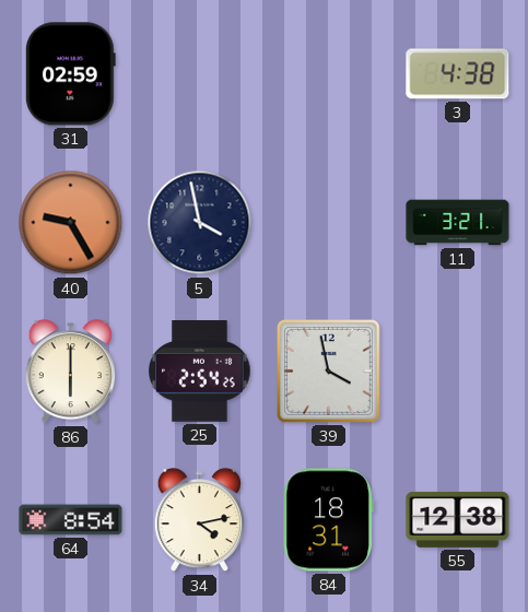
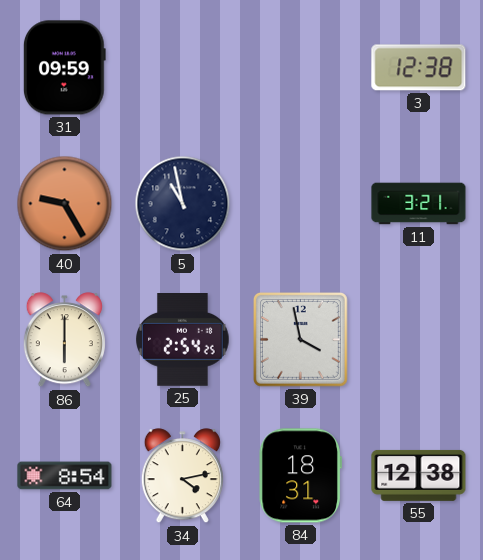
31: 02:59 -> 09:59 (64, 68)
3: 4:38 -> 12:38 (419, 68)
5: 3:58 -> 10:58 (183, 204)
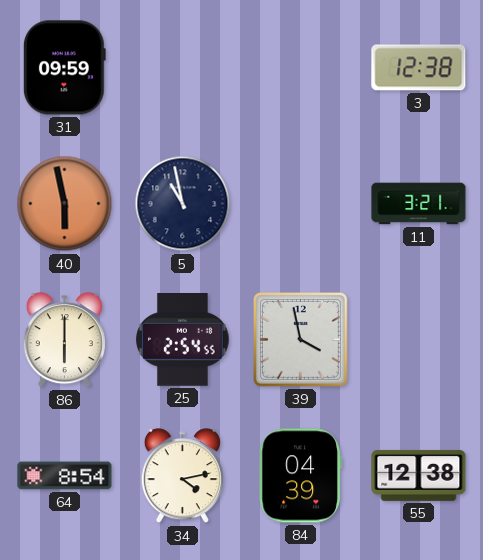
40: 9:25 -> 5:58 (65, 204)
25: 2:54:25 -> 2:54:55 (183, 340)
84: 18:31 -> 04:39 (300, 476)
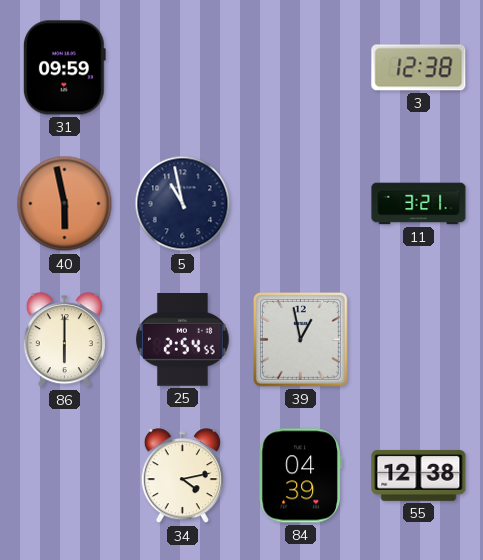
39: 3:58 -> 12:58 (300, 339)
64: 8:54 -> none (65, 476)
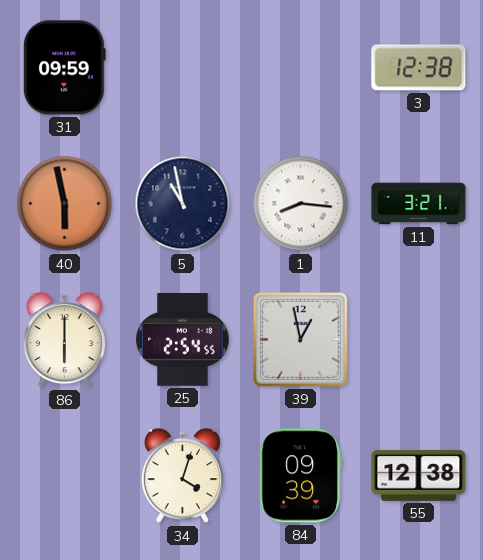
1: none -> 8:16 (301, 204)
34: 4:13 -> 4:03 (182, 476)
84: 04:39 -> 09:39 (300, 476)
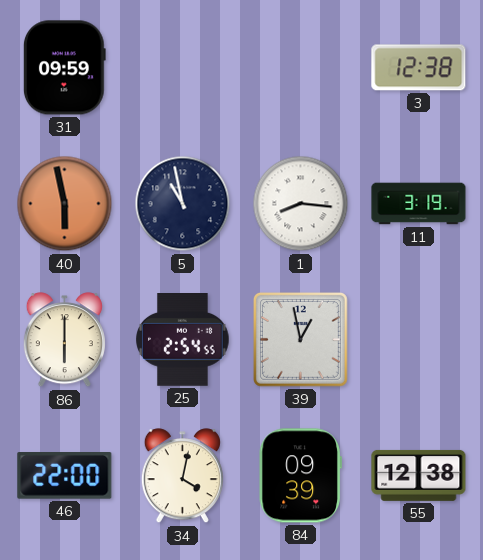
11: 3:21 -> 3:19 (419, 204)
46: none -> 22:00 (65, 476)
34: 4:03 -> 4:02 (182, 476)
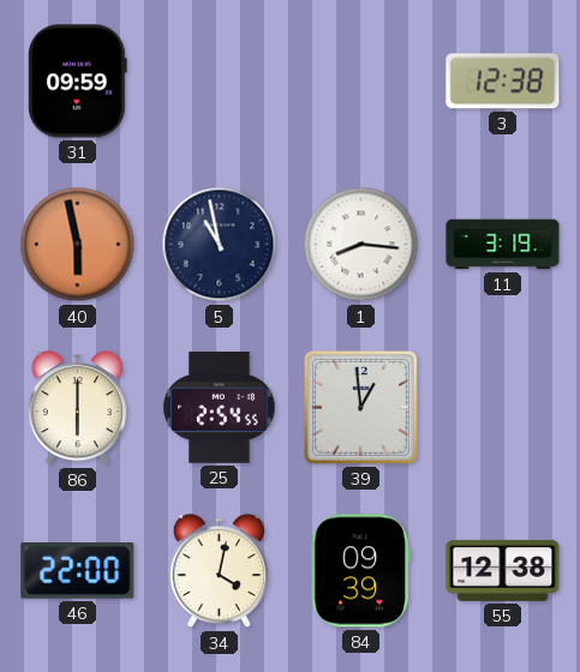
39: 12:58 -> 12:59 (360, 407)
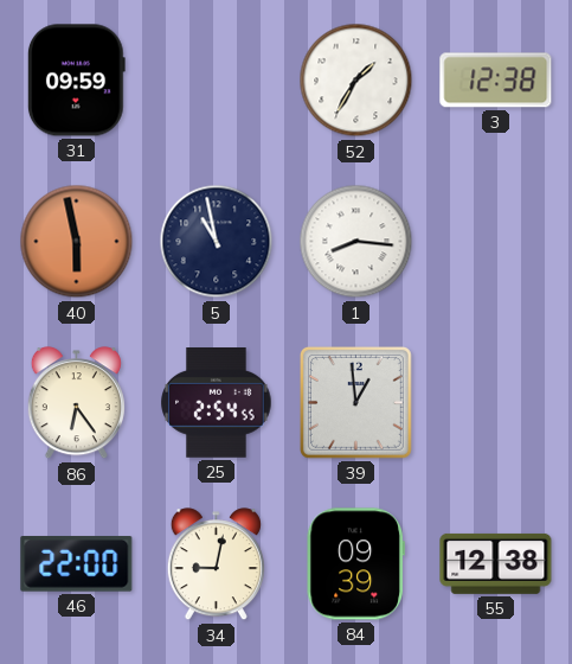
52: none -> 1:35 (356, 81)
11: 3:19 -> none (503, 245)
86: 6:00 -> 6:24 (76, 403)
34: 4:02 -> 9:02 (216, 564)
